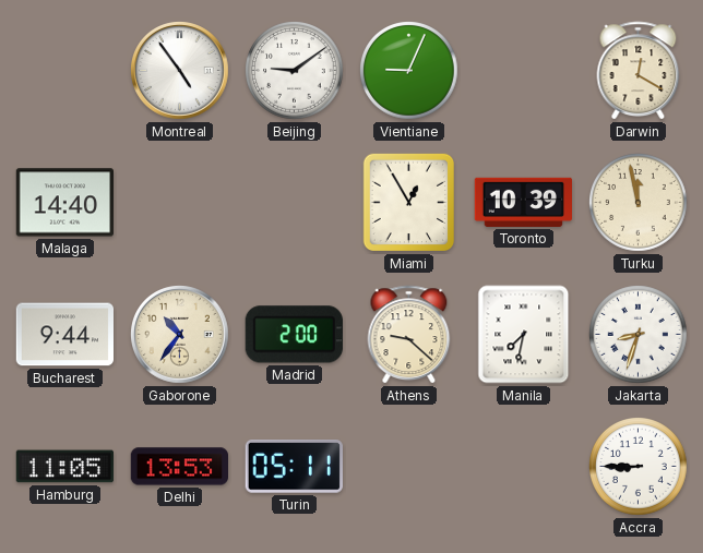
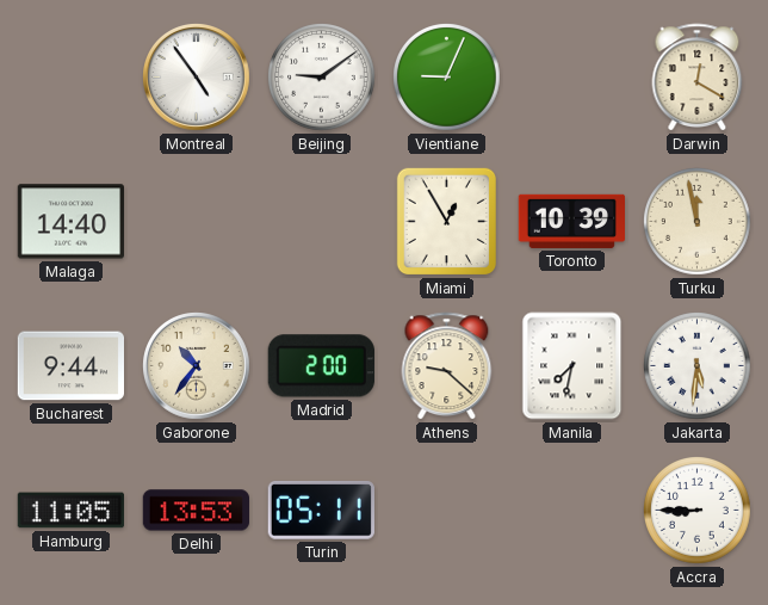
Jakarta: 8:33 -> 5:31 (698, 366)
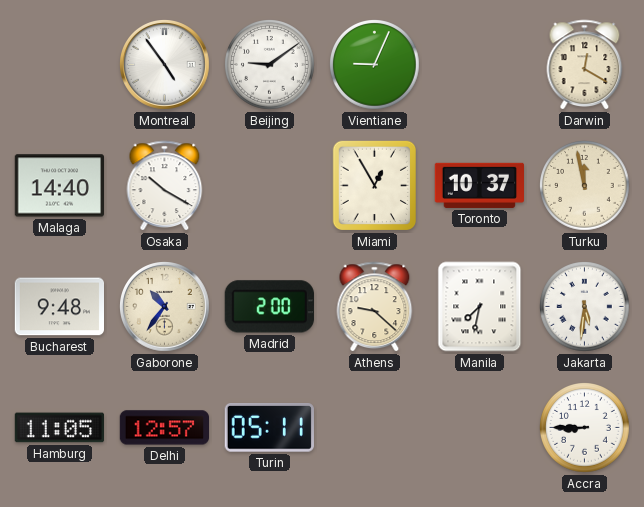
Osaka: none -> 10:20 (165, 186)
Toronto: 10:39 -> 10:37 (479, 185)
Bucharest: 9:44 -> 9:48 (59, 307)
Delhi: 13:53 -> 12:57 (165, 428)
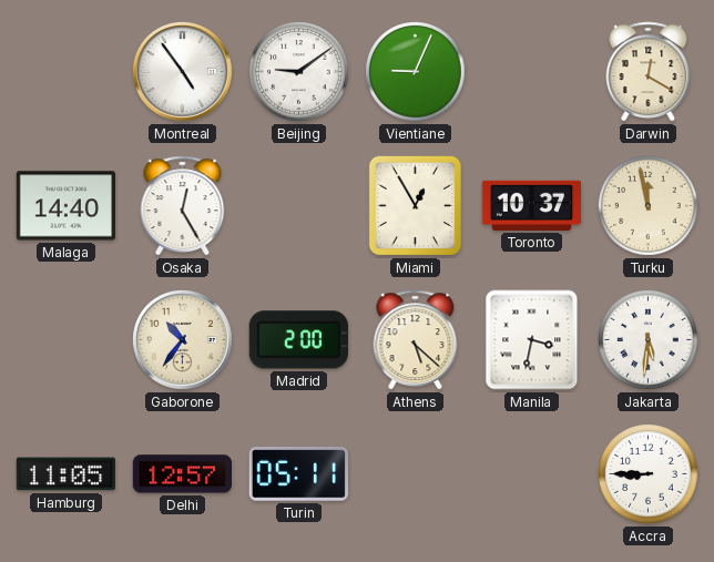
Osaka: 10:20 -> 12:25 (183, 206)
Bucharest: 9:48 -> none (59, 307)
Athens: 9:22 -> 5:22 (416, 340)
Manila: 7:32 -> 3:32 (532, 340)
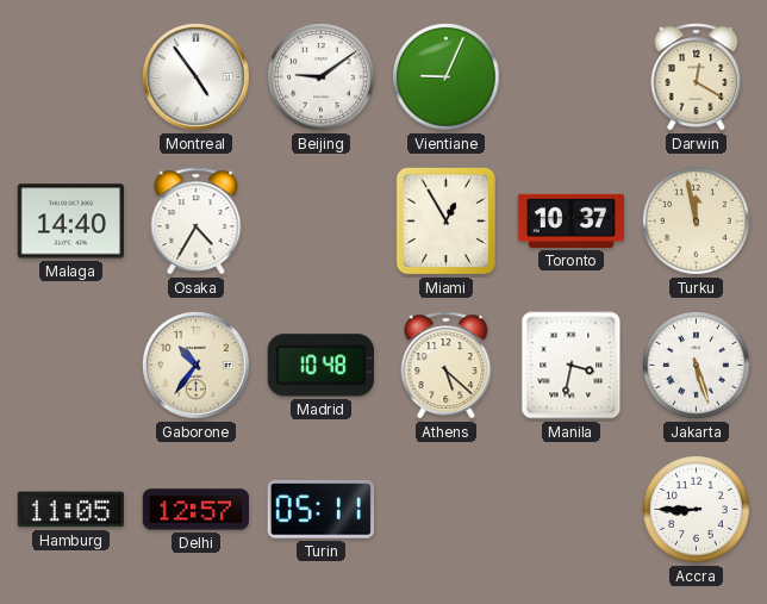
Osaka: 12:25 -> 4:35 (197, 222)
Madrid: 2:00 -> 10:48 (320, 366)
Jakarta: 5:31 -> 5:27 (697, 366)
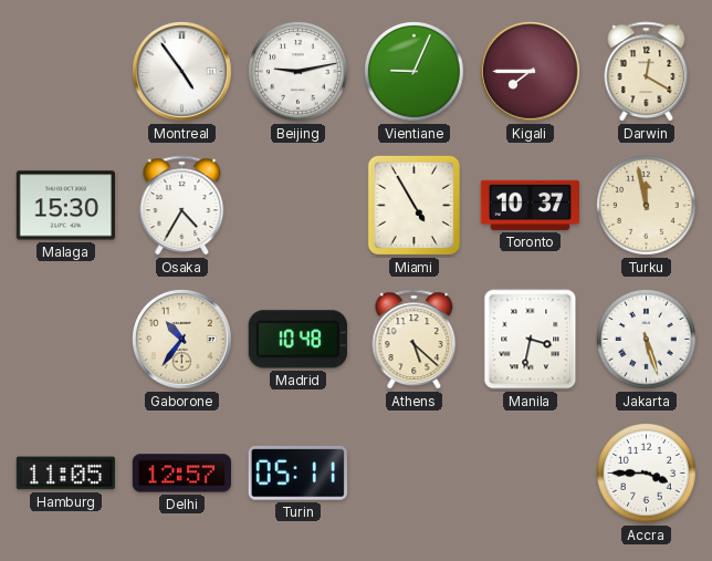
Beijing: 9:09 -> 9:13 (299, 72)
Kigali: none -> 7:45 (531, 72)
Malaga: 14:40 -> 15:30 (65, 206)
Miami: 12:55 -> 4:55 (413, 206)
Accra: 8:45 -> 3:45 (647, 474)
